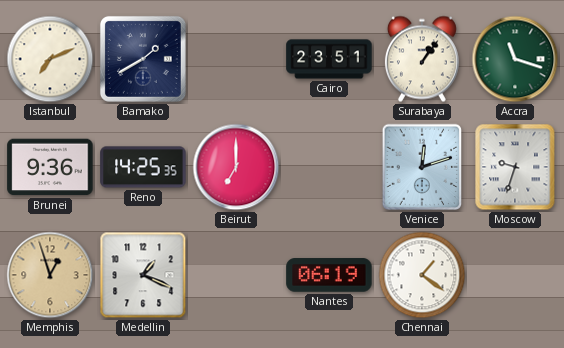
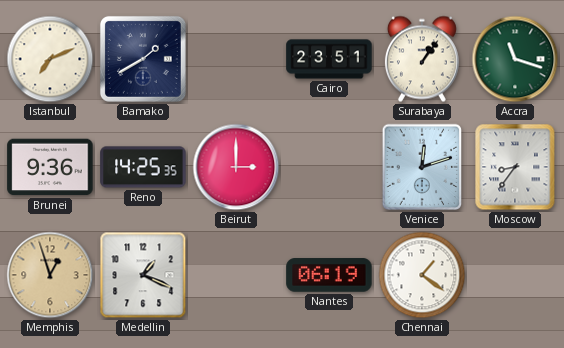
Beirut: 7:00 -> 3:00 (236, 167)
Moscow: 9:33 -> 8:36 (515, 167)
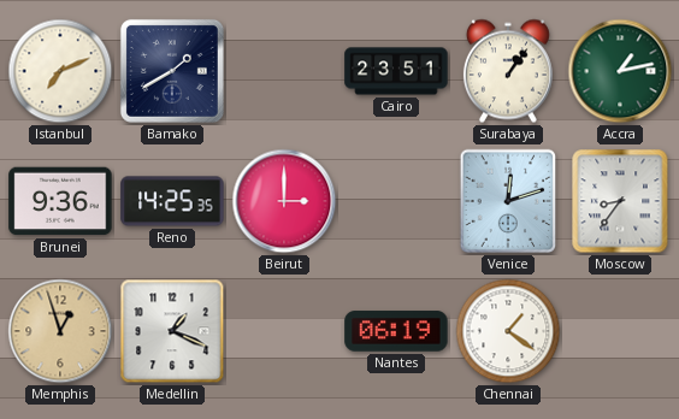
Accra: 11:18 -> 1:13 (620, 71)
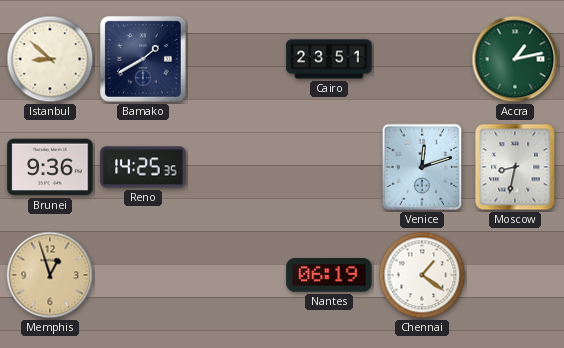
Istanbul: 7:11 -> 8:52 (50, 59)
Surabaya: 1:06 -> none (508, 71)
Beirut: 3:00 -> none (284, 201)
Moscow: 8:36 -> 8:32 (515, 167)
Medellin: 1:19 -> none (172, 331)
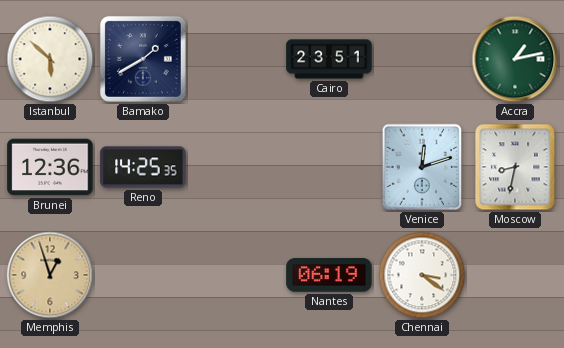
Istanbul: 8:52 -> 5:52 (50, 59)
Brunei: 9:36 -> 12:36 (50, 167)
Chennai: 1:21 -> 3:21 (422, 275)
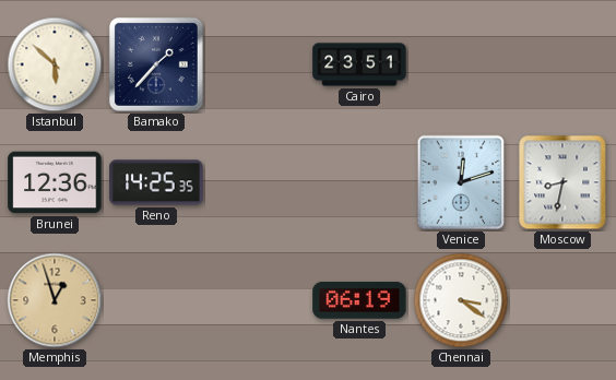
Bamako: 1:40 -> 1:37 (156, 64)
Accra: 1:13 -> none (515, 59)
